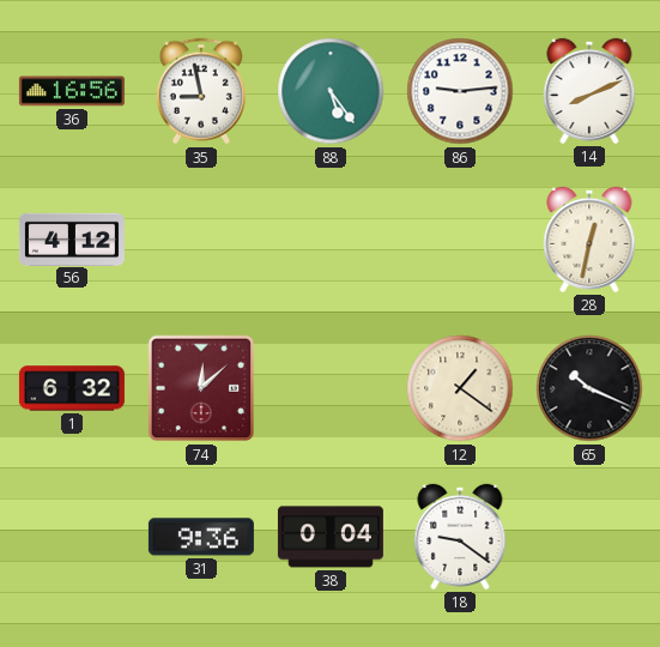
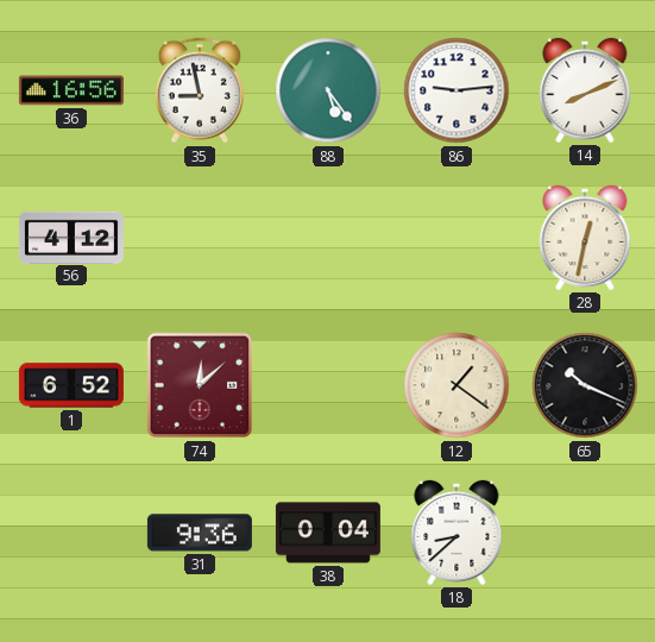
1: 6:32 -> 6:52 (71, 385)
18: 9:21 -> 8:38 (456, 533)
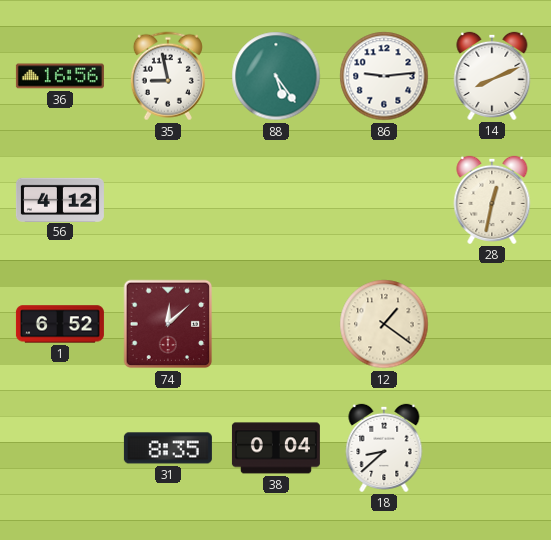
65: 10:19 -> none (585, 385)
31: 9:36 -> 8:35 (168, 448)
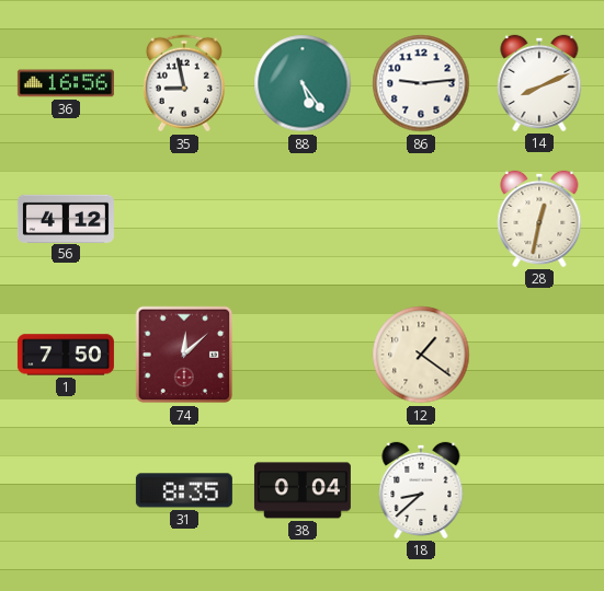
1: 6:52 -> 7:50 (66, 355)
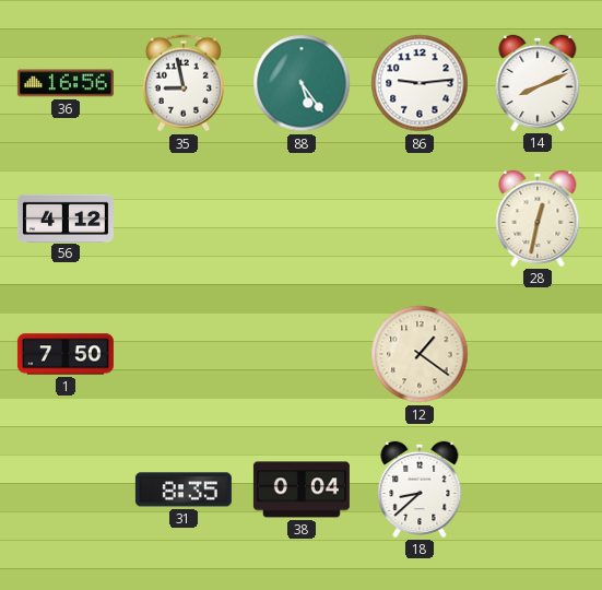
74: 12:08 -> none (184, 355)
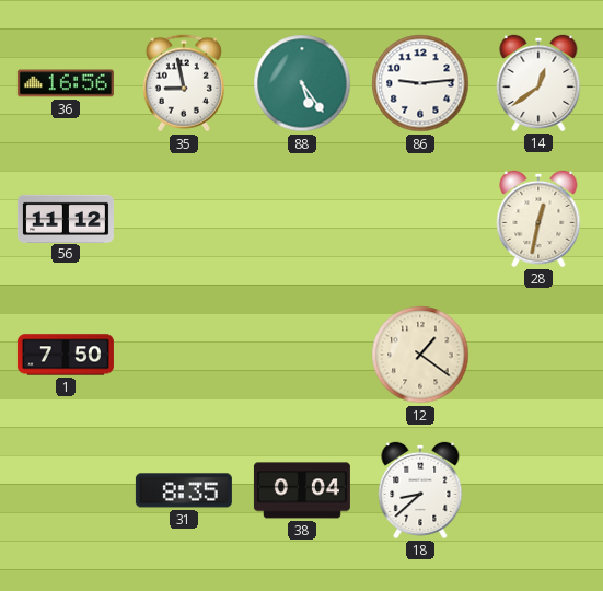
14: 8:11 -> 12:39 (538, 83)
56: 4:12 -> 11:12 (66, 218)
